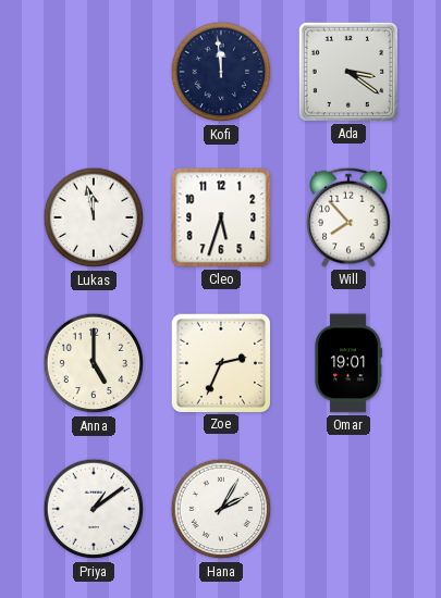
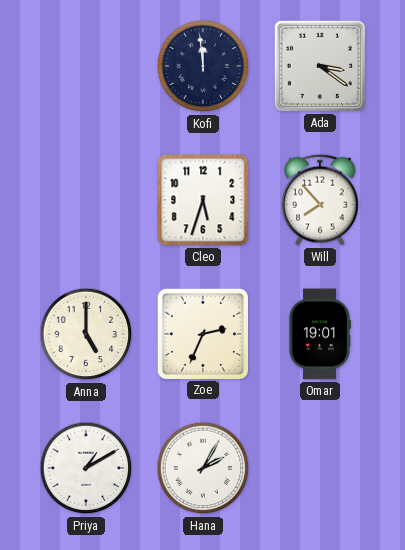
Lukas: 11:58 -> none (94, 217)
Priya: 1:09 -> 1:10 (86, 468)
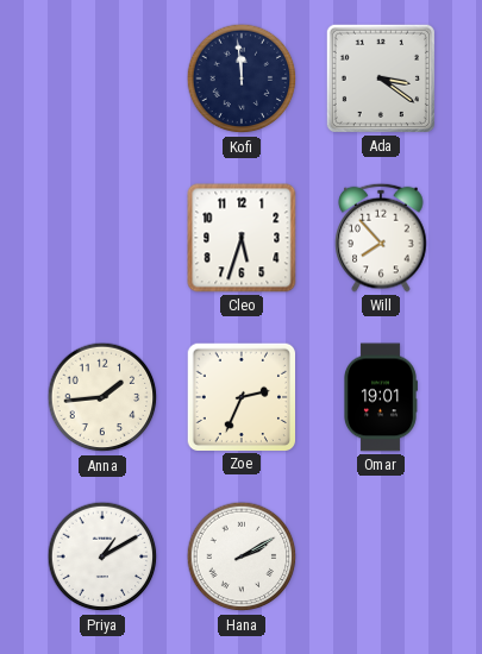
Anna: 5:00 -> 1:44 (102, 397)
Hana: 2:05 -> 2:10 (242, 556)
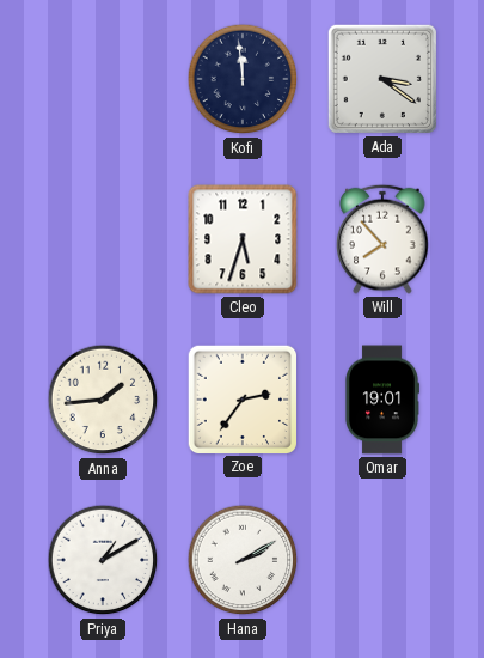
Zoe: 2:34 -> 2:36 (241, 398)
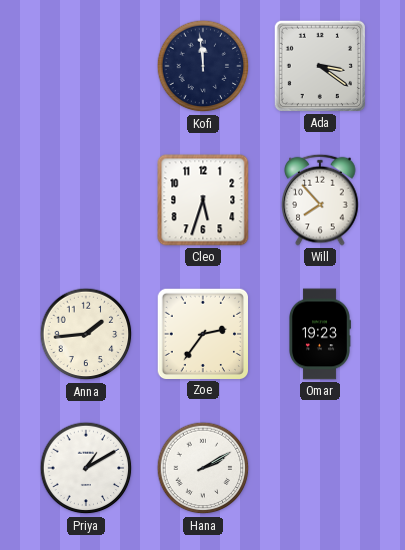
Omar: 19:01 -> 19:23 (320, 334)
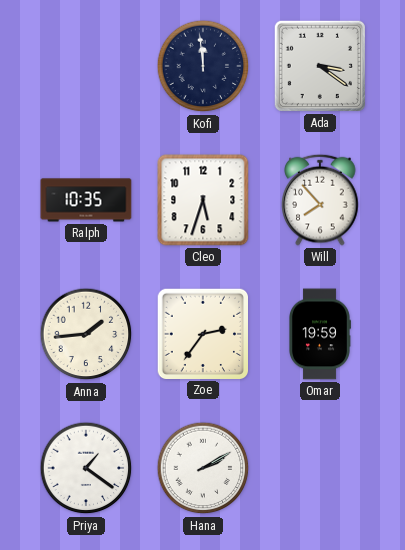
Ralph: none -> 10:35 (86, 200)
Omar: 19:23 -> 19:59 (320, 334)
Priya: 1:10 -> 1:21 (86, 468)
